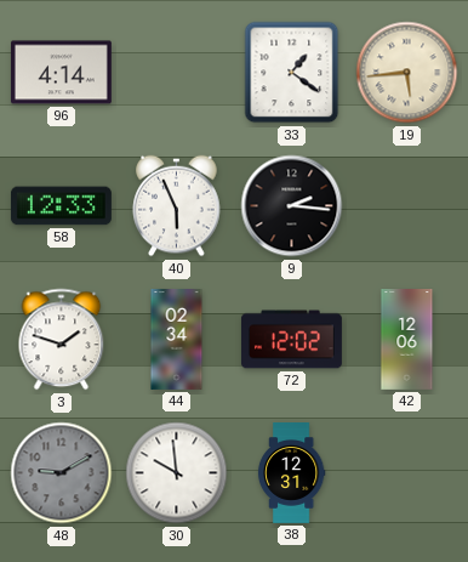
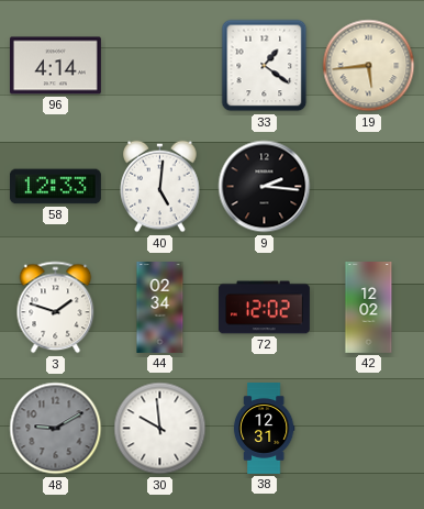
40: 5:56 -> 5:01 (160, 187)
42: 12:06 -> 12:02 (369, 308)
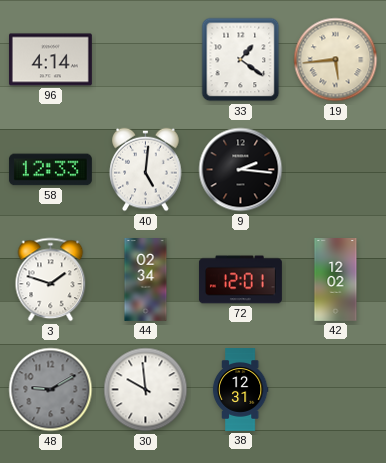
72: 12:02 -> 12:01 (240, 280)
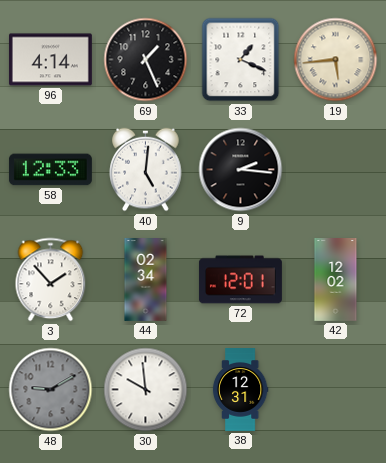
69: none -> 1:26 (146, 60)
33: 1:21 -> 1:19 (241, 60)
3: 1:48 -> 1:53 (51, 280)
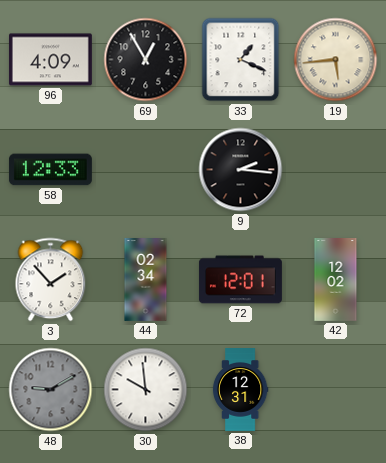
96: 4:14 -> 4:09 (50, 60)
69: 1:26 -> 12:55 (146, 60)
40: 5:01 -> none (146, 170)
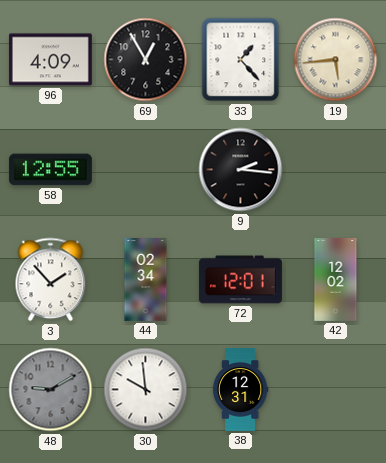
33: 1:19 -> 1:23 (241, 60)
58: 12:33 -> 12:55 (50, 170)
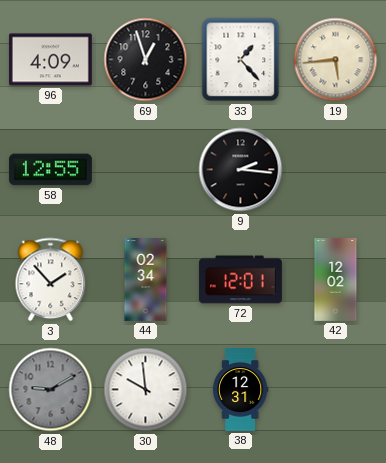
69: 12:55 -> 12:57 (146, 60)
